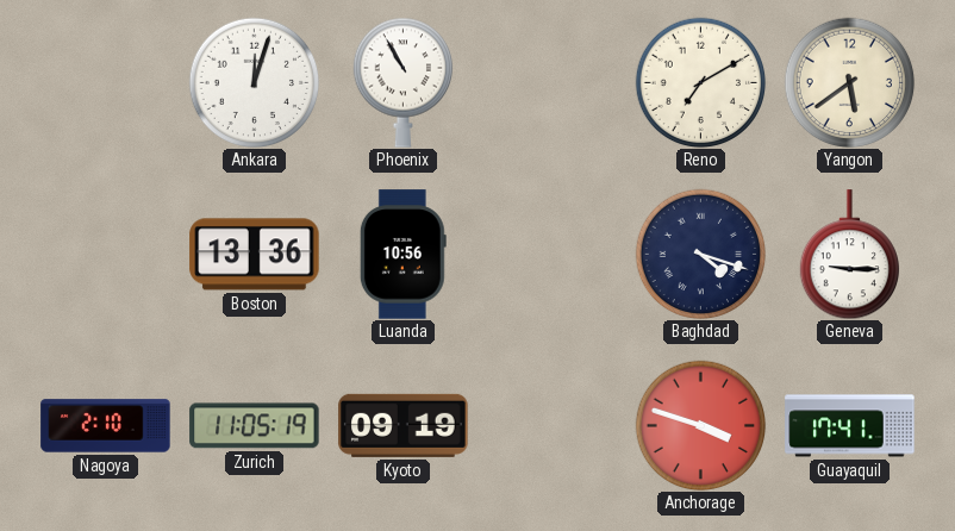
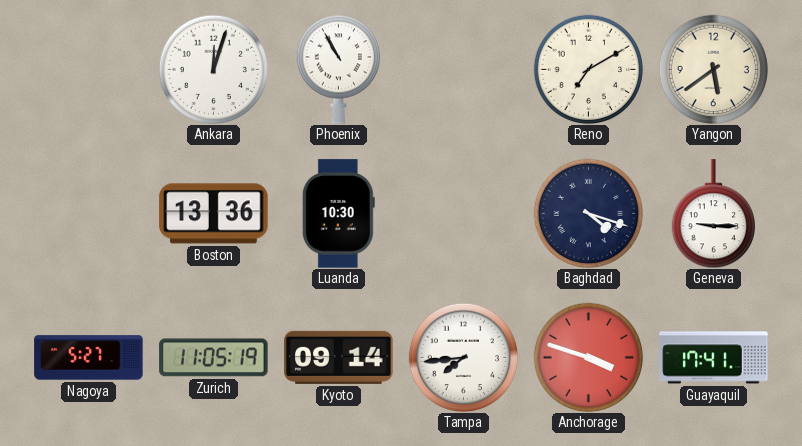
Luanda: 10:56 -> 10:30 (338, 214)
Nagoya: 2:10 -> 5:27 (89, 358)
Kyoto: 09:19 -> 09:14 (339, 357)
Tampa: none -> 7:44 (463, 357)
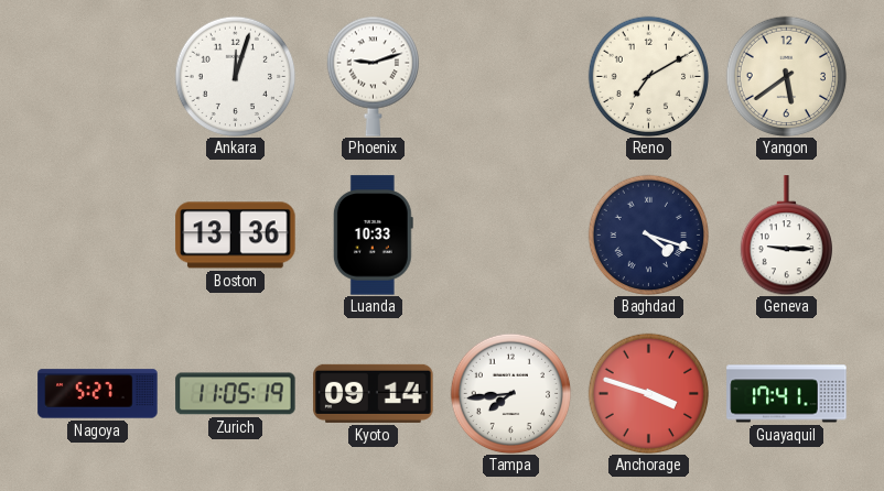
Phoenix: 10:55 -> 9:12 (373, 76)
Luanda: 10:30 -> 10:33 (373, 236)
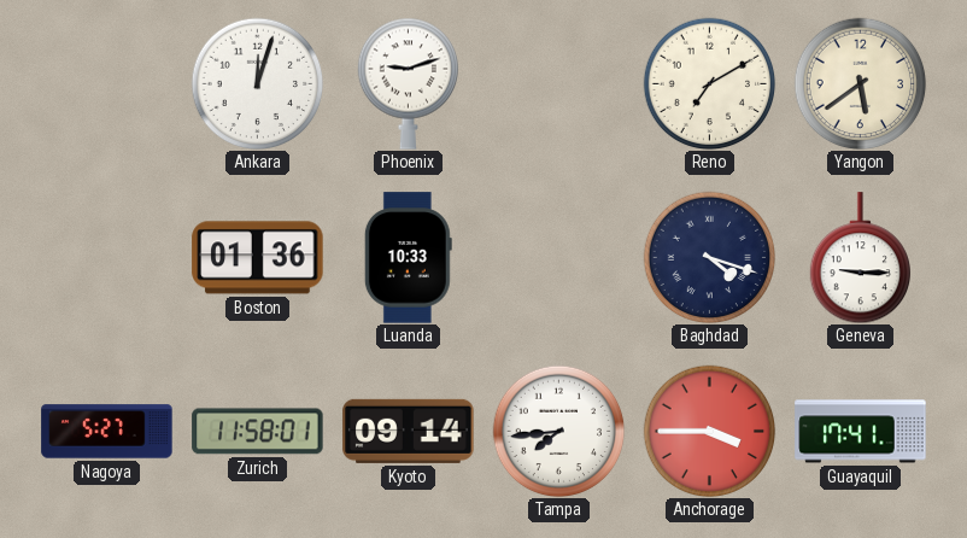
Boston: 13:36 -> 01:36 (258, 258)
Zurich: 11:05 -> 11:58 (258, 432)
Anchorage: 3:48 -> 3:45 (709, 431)
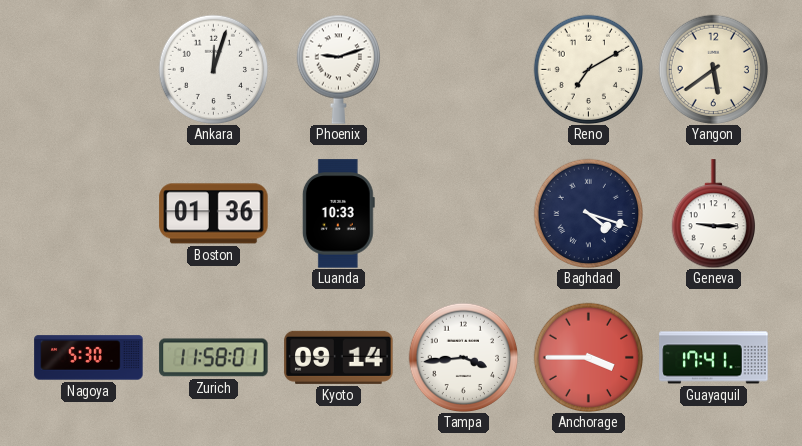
Nagoya: 5:27 -> 5:30 (89, 358)
Tampa: 7:44 -> 3:44 (463, 357)
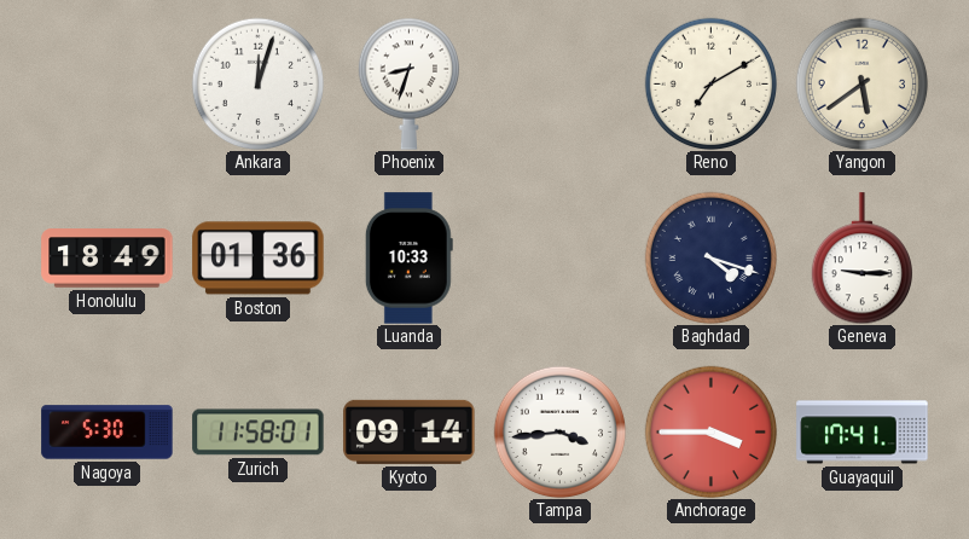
Phoenix: 9:12 -> 8:33 (408, 83)
Honolulu: none -> 18:49 (108, 259)
